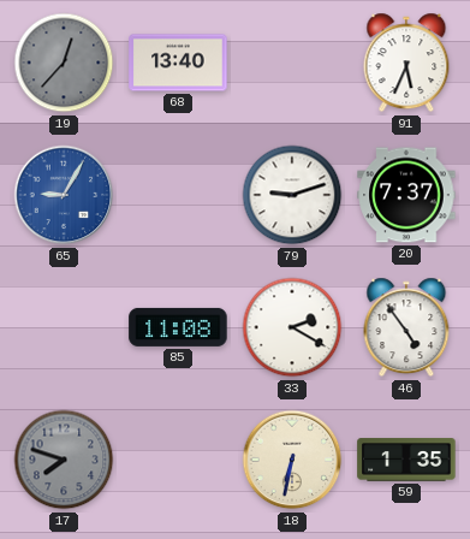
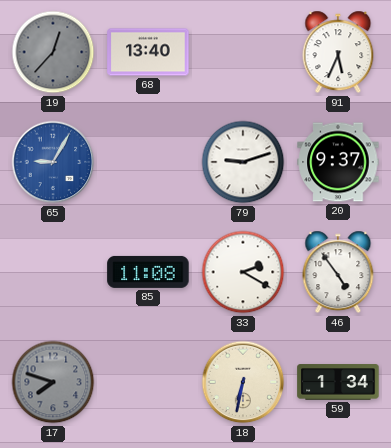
20: 7:37 -> 9:37 (338, 162)
59: 1:35 -> 1:34 (338, 382)
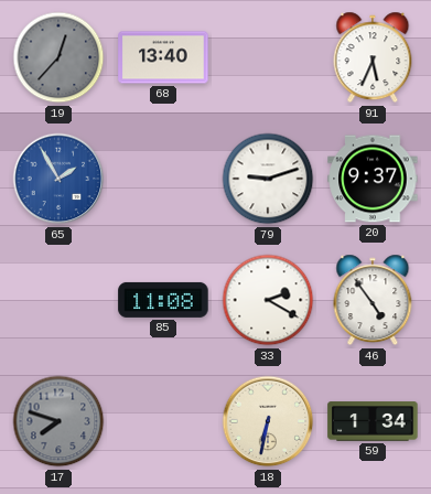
65: 9:05 -> 1:55 (58, 179)
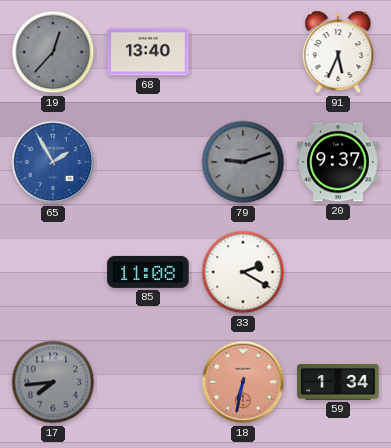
79 dial: white -> grey (243, 162)
46: 4:54 -> none (373, 300)
17: 7:48 -> 7:44 (53, 382)
18 dial: cream -> salmon (243, 382)
